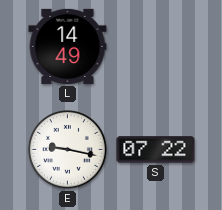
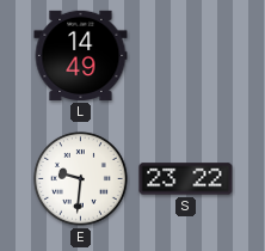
E: 9:17 -> 9:31 (80, 178)
S: 07:22 -> 23:22 (186, 179)
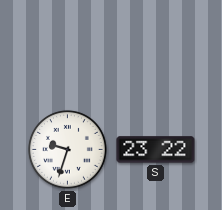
L: 14:49 -> none (81, 55)
E: 9:31 -> 9:33 (67, 149)
